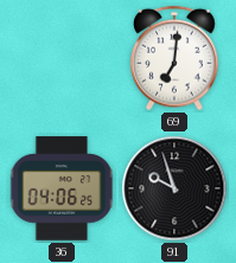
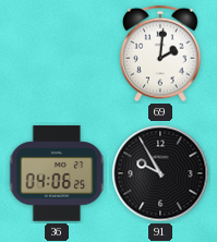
69: 7:01 -> 2:01 (161, 53)
91: 9:57 -> 9:55 (160, 173)
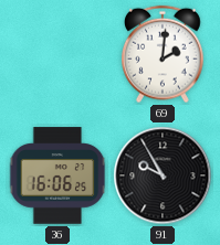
36: 04:06 -> 16:06 (57, 175)
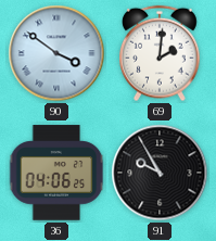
90: none -> 3:51 (56, 53)
36: 16:06 -> 04:06 (56, 173)
